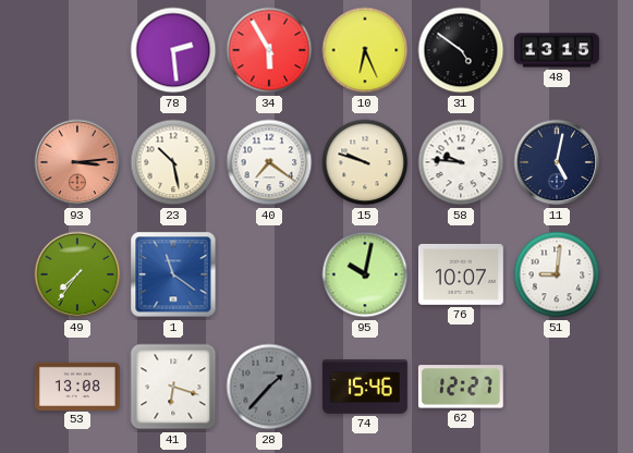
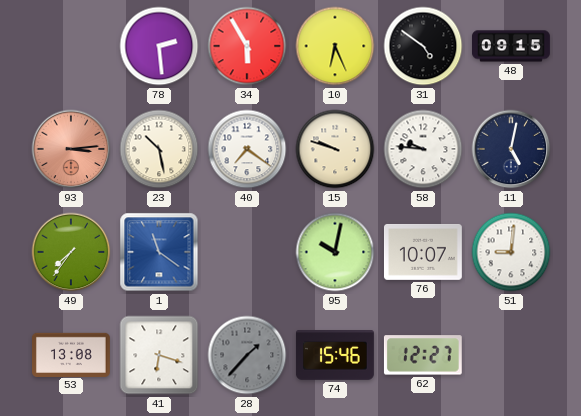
48: 13:15 -> 09:15 (512, 46)
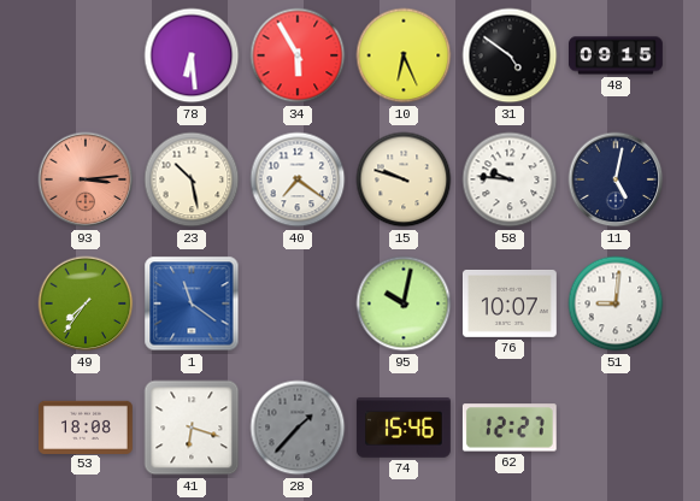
78: 2:29 -> 6:29 (192, 55)
53: 13:08 -> 18:08 (87, 426)
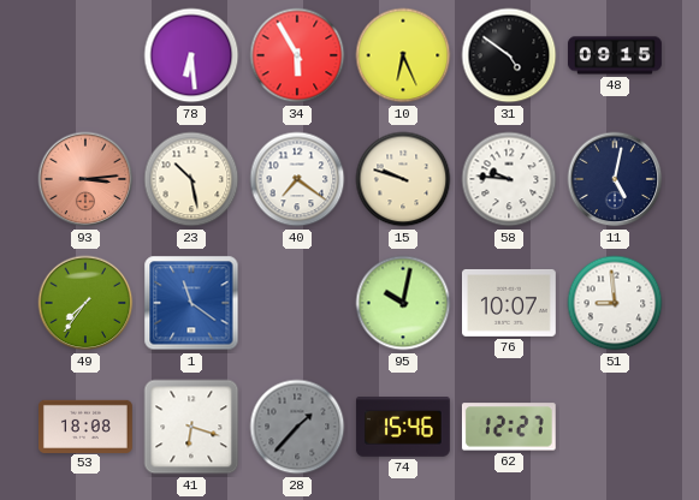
51: 9:01 -> 8:59 (615, 303)
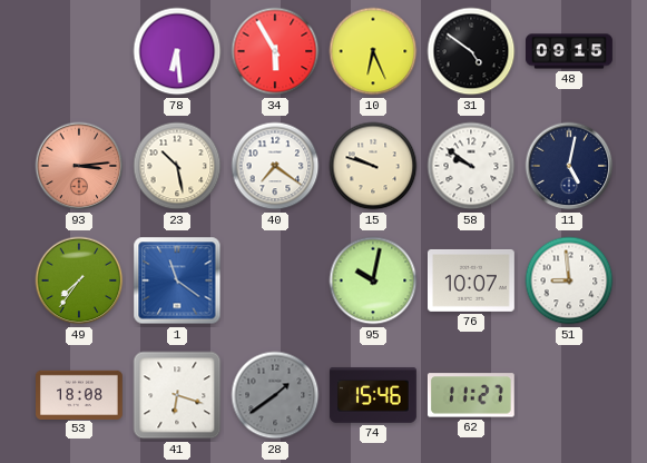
58: 9:46 -> 9:51 (471, 166)
28: 1:37 -> 1:39 (275, 395)
62: 12:27 -> 11:27 (471, 395)
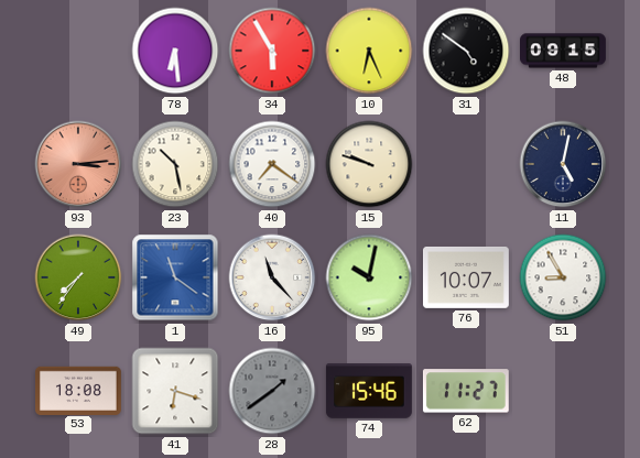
58: 9:51 -> none (471, 166)
16: none -> 11:23 (272, 277)
51: 8:59 -> 8:55 (563, 277)
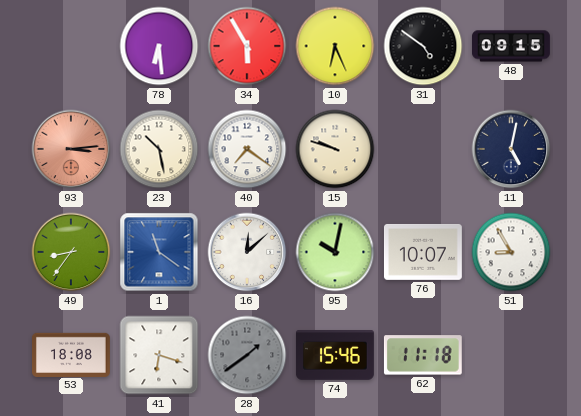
49: 7:36 -> 8:36 (71, 252)
16: 11:23 -> 12:08 (247, 252)
62: 11:27 -> 11:18 (423, 355)
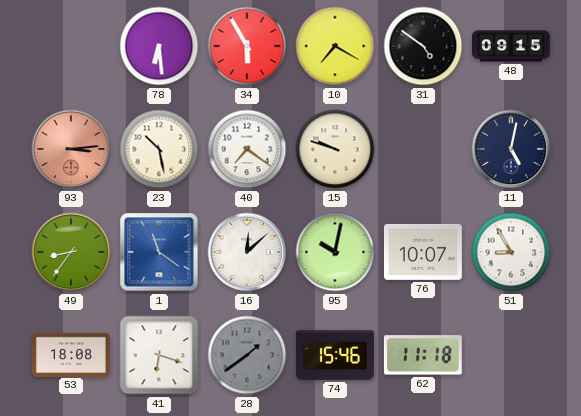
10: 6:26 -> 7:20 (335, 46)
